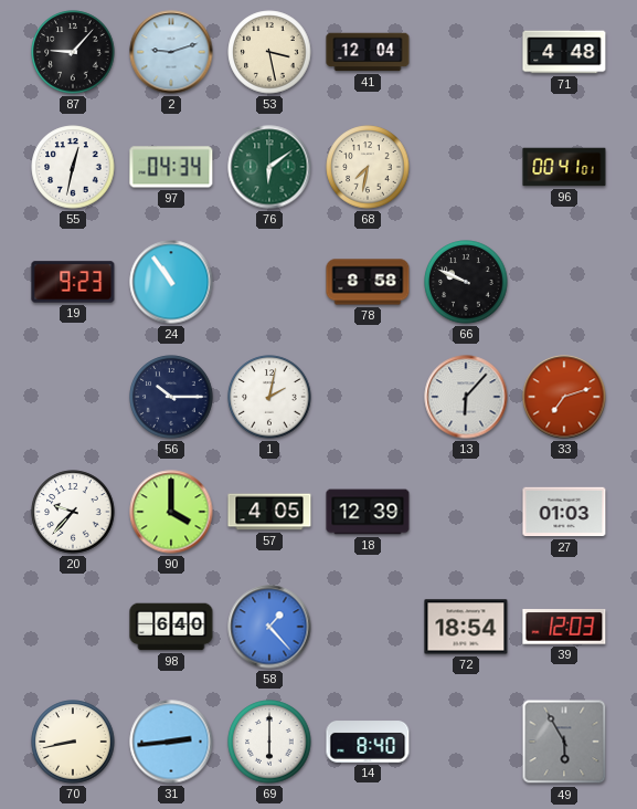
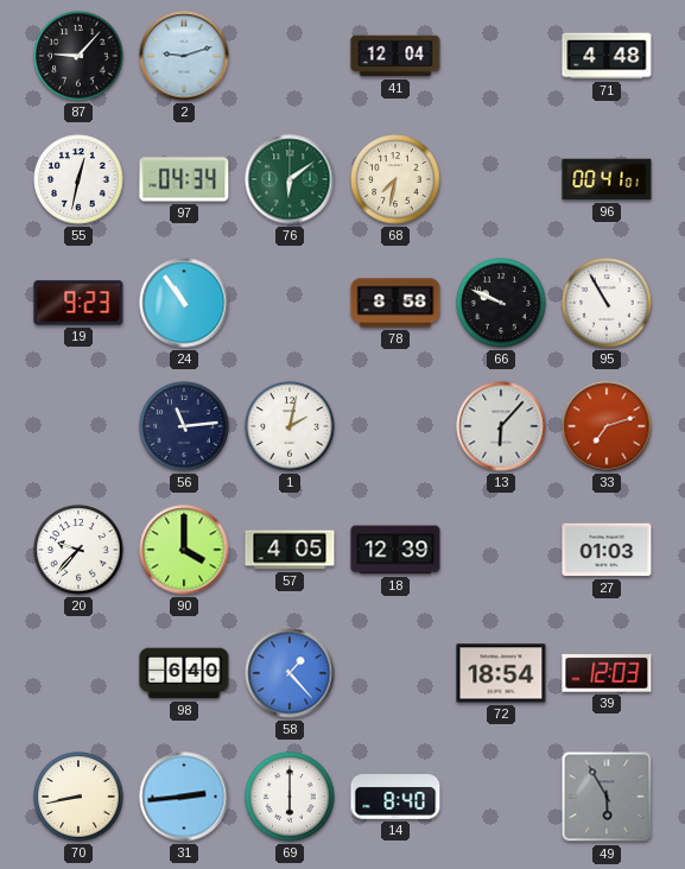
53: 3:28 -> none (269, 52)
95: none -> 10:55 (607, 303)
56: 10:15 -> 11:14 (184, 426)
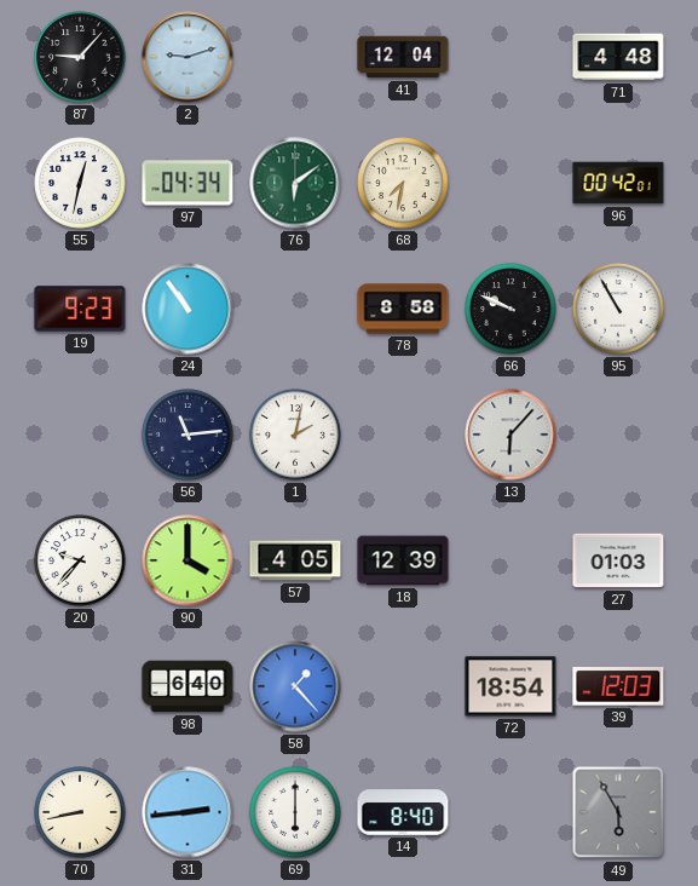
96: 00:41 -> 00:42 (618, 183)
33: 7:12 -> none (607, 426)
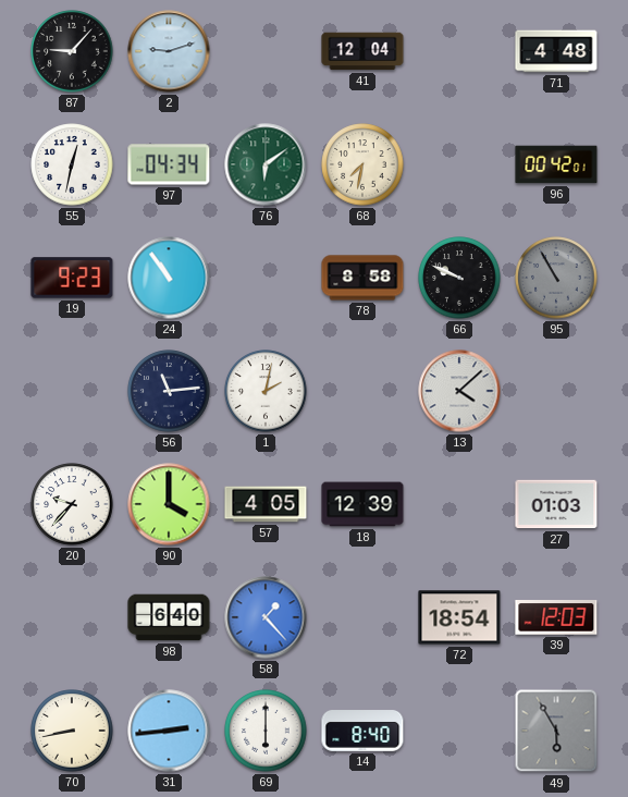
95 dial: white -> grey (556, 278)
13: 6:07 -> 4:08 (459, 391)
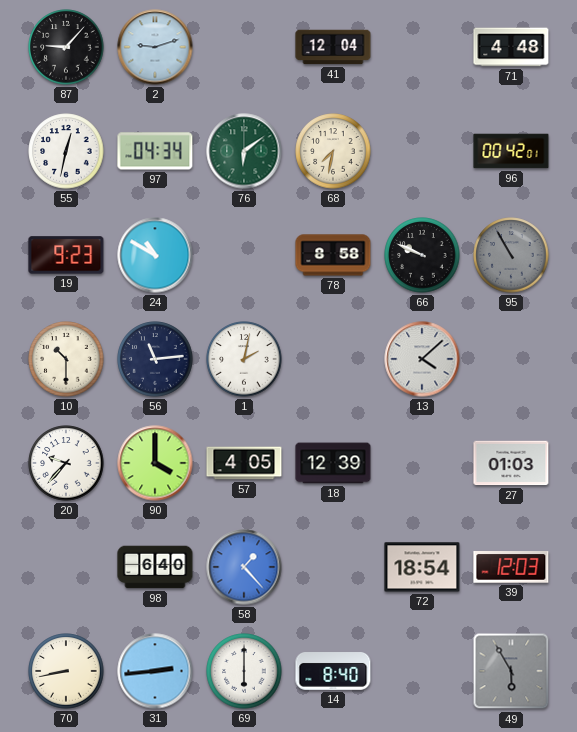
24: 10:54 -> 10:50 (155, 255)
10: none -> 10:30 (66, 359)
